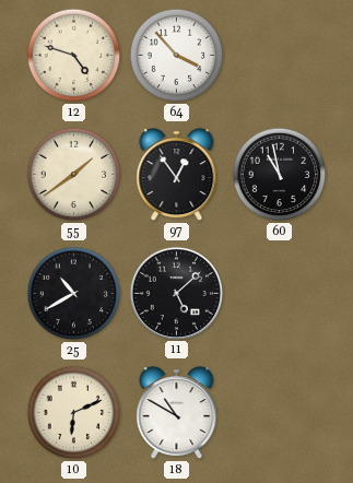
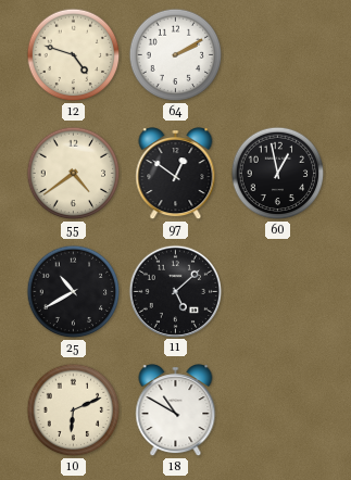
64: 3:53 -> 2:10 (176, 55)
55: 1:39 -> 4:39 (74, 174)
97: 12:54 -> 12:51 (176, 174)
60: 10:58 -> 12:58 (278, 174)
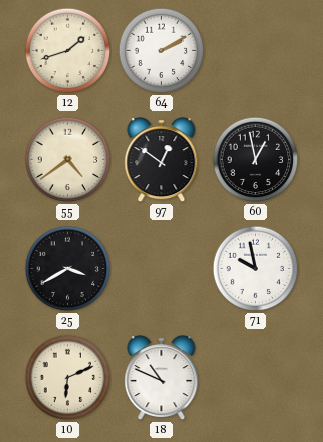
12: 4:48 -> 1:42 (68, 51)
25: 10:40 -> 3:40 (68, 269)
11: 5:08 -> none (175, 291)
71: none -> 9:58 (256, 269)
18: 10:50 -> 10:49 (162, 378)
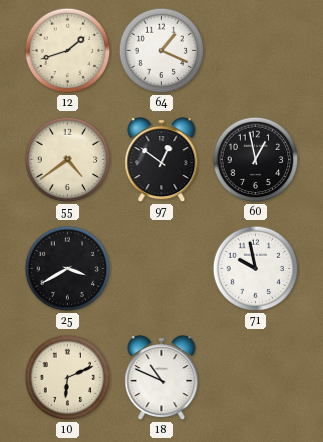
64: 2:10 -> 1:19 (162, 51)
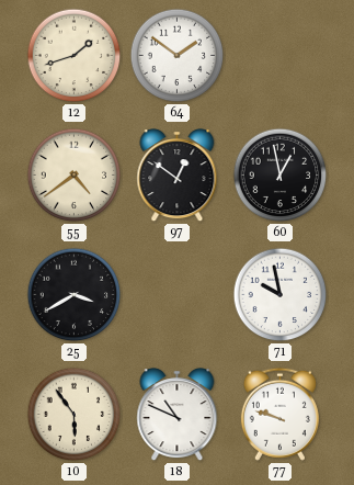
64: 1:19 -> 1:51 (178, 56)
10: 6:11 -> 5:54 (75, 415)
77: none -> 9:48 (279, 414)
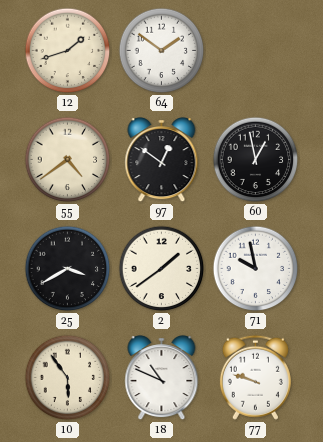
2: none -> 1:39 (162, 269)
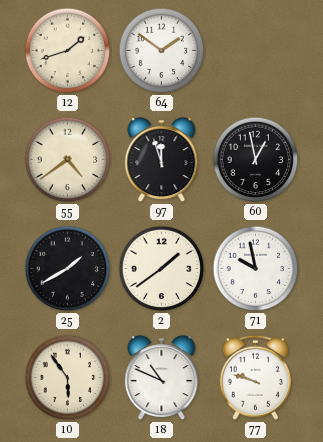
97: 12:51 -> 11:57 (162, 160)
25: 3:40 -> 1:40 (68, 269)
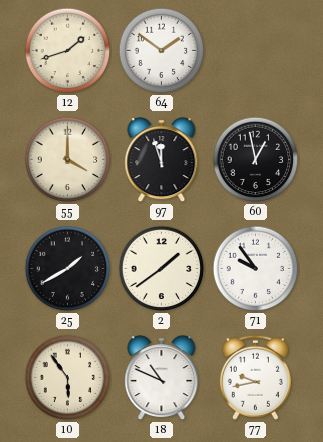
55: 4:39 -> 4:00 (68, 160)
71: 9:58 -> 9:54 (256, 269)
77: 9:48 -> 9:43 (255, 377)
